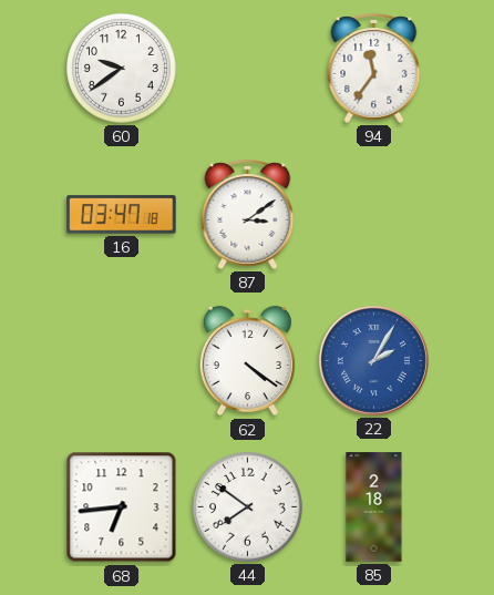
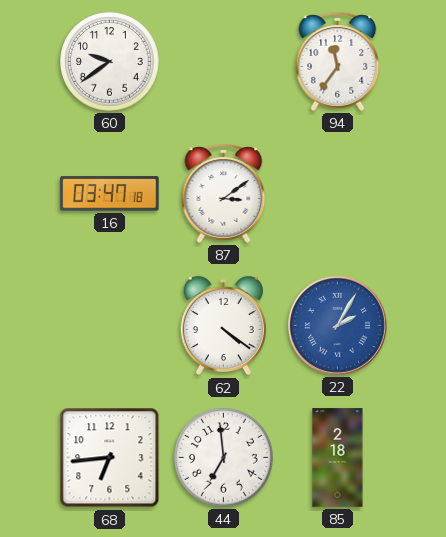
44: 7:51 -> 6:59 (224, 458)
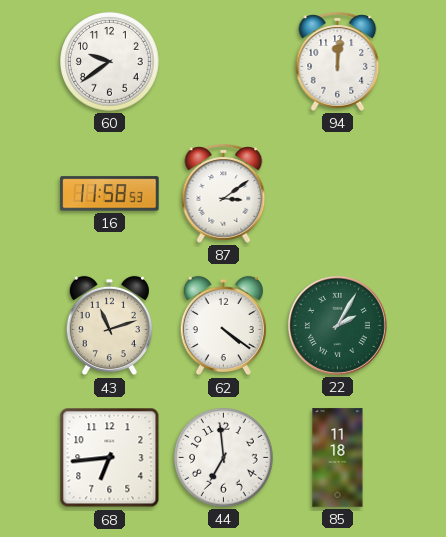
94: 11:36 -> 12:01 (338, 61)
16: 03:47 -> 11:58 (110, 194)
43: none -> 11:12 (109, 326)
22 dial: blue -> green (337, 325)
85: 2:18 -> 11:18 (338, 458)
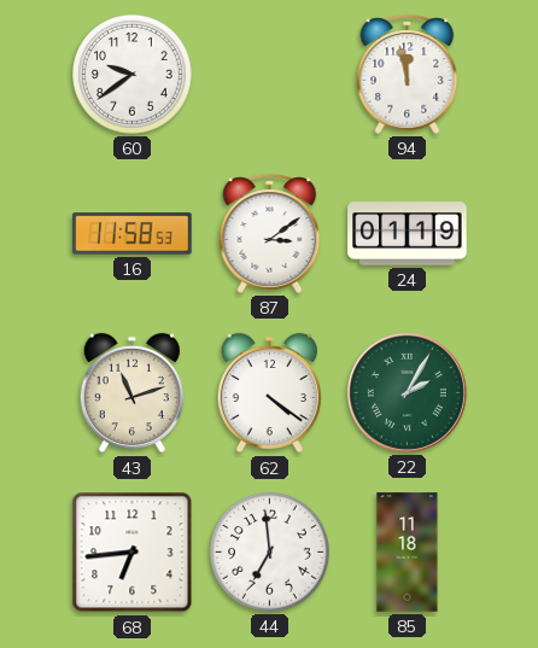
94: 12:01 -> 11:58 (408, 74)
24: none -> 01:19 (408, 234)
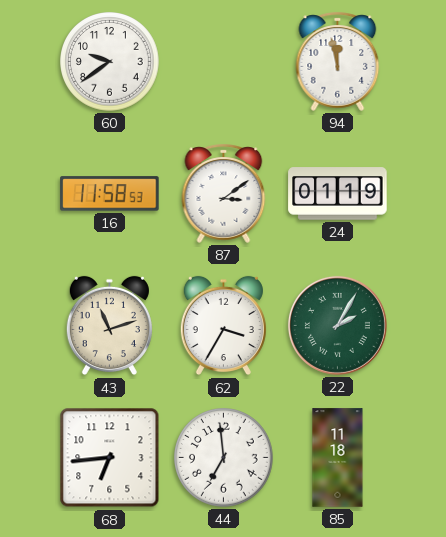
62: 4:21 -> 3:35 (223, 326)
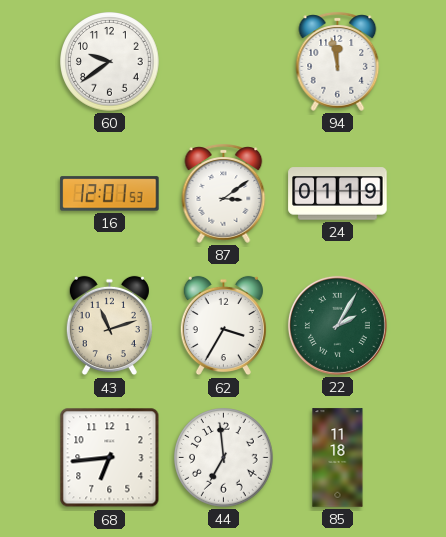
16: 11:58 -> 12:01 (110, 194)
